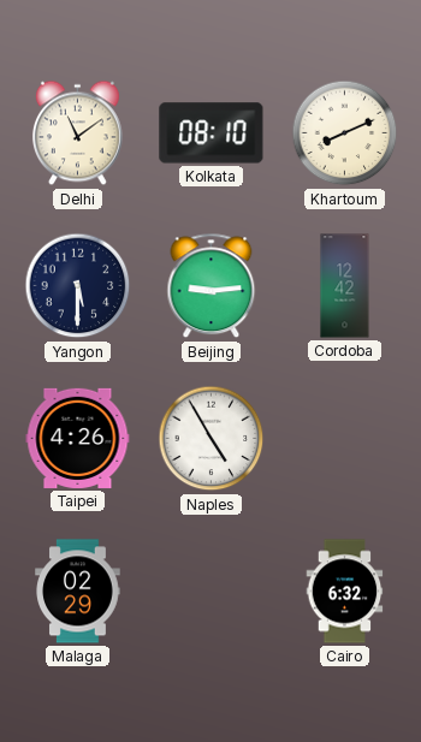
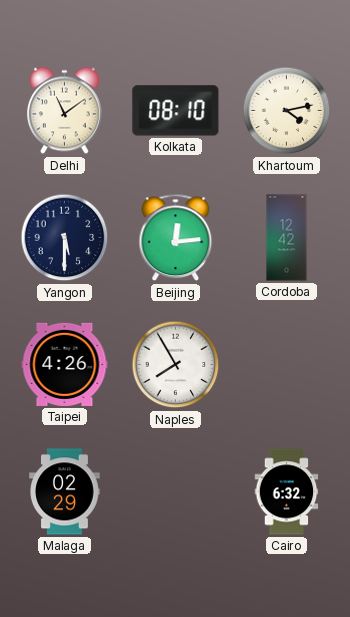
Khartoum: 8:11 -> 4:13 (287, 111)
Beijing: 9:14 -> 12:14 (176, 238)
Naples: 4:55 -> 7:55 (176, 365)
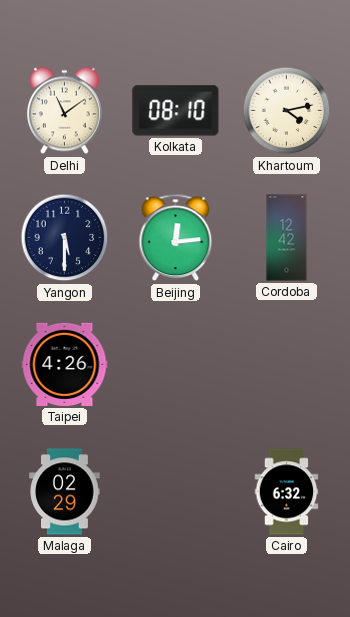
Naples: 7:55 -> none (176, 365)
